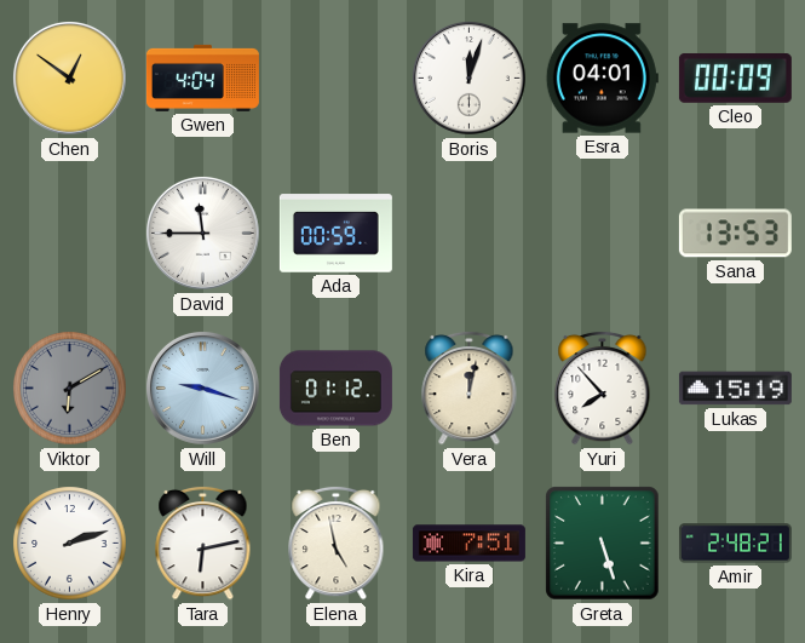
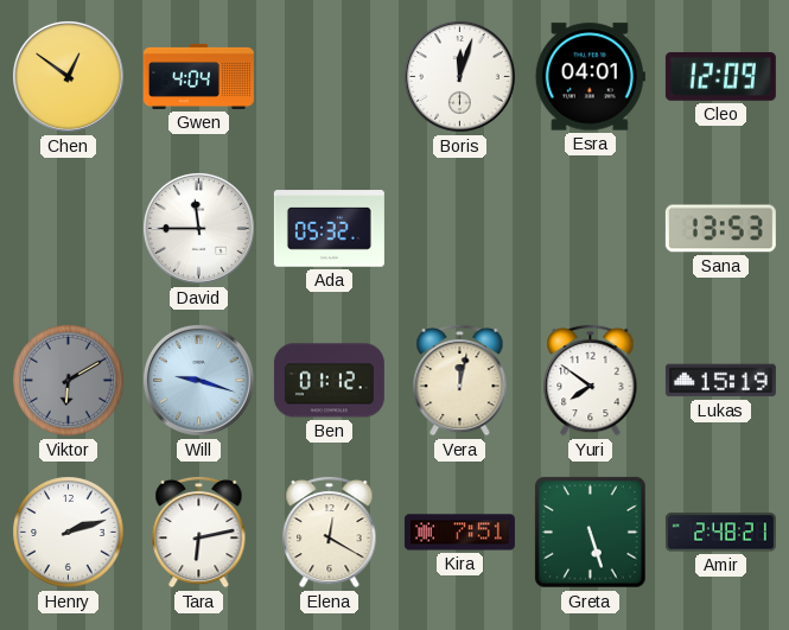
Cleo: 00:09 -> 12:09 (720, 76)
Ada: 00:59 -> 05:32 (329, 229)
Yuri: 7:53 -> 7:51 (591, 380)
Elena: 4:58 -> 12:20 (330, 532)
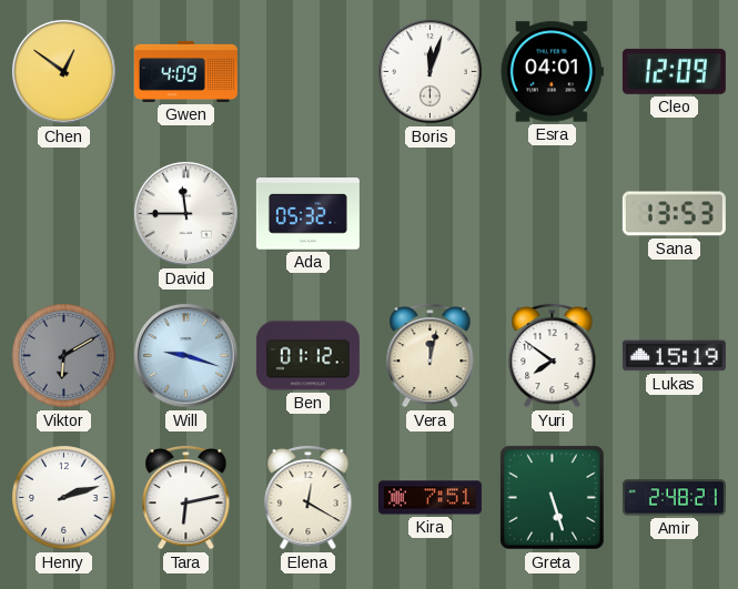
Gwen: 4:04 -> 4:09 (185, 71)
